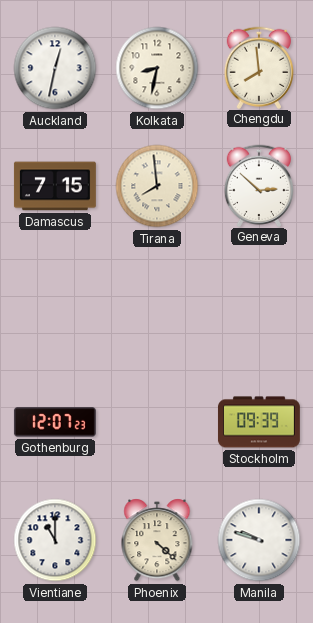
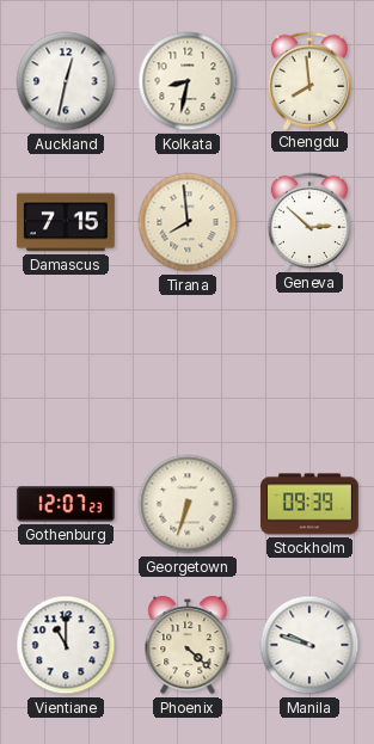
Georgetown: none -> 6:33 (188, 504)
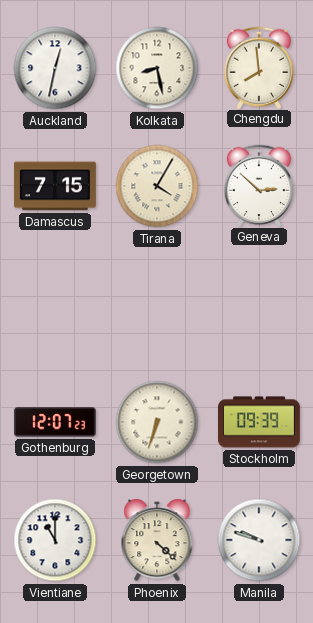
Kolkata: 8:32 -> 8:28 (157, 68)
Tirana: 7:59 -> 4:05 (157, 186)
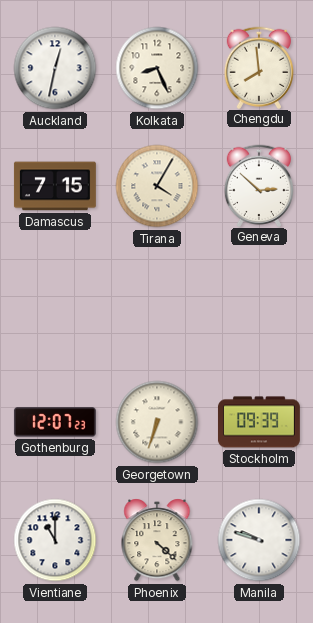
Kolkata: 8:28 -> 8:26 (157, 68)
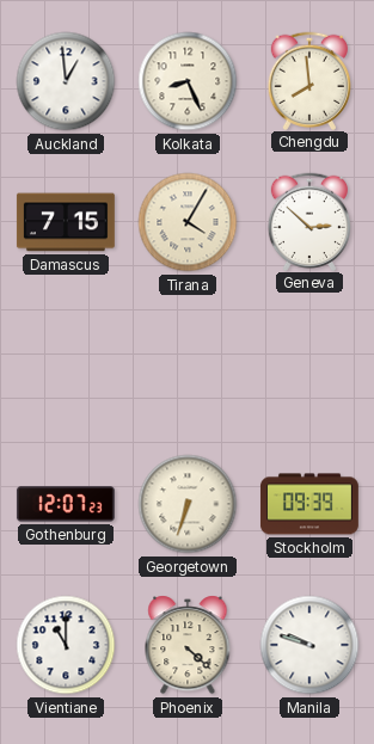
Auckland: 12:32 -> 12:59 (66, 81)
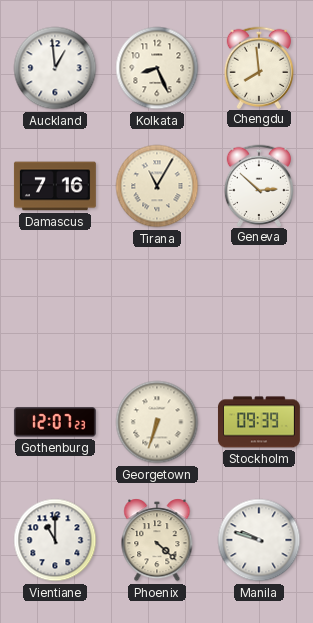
Damascus: 7:15 -> 7:16 (55, 186)
Tirana: 4:05 -> 11:05 (157, 186)
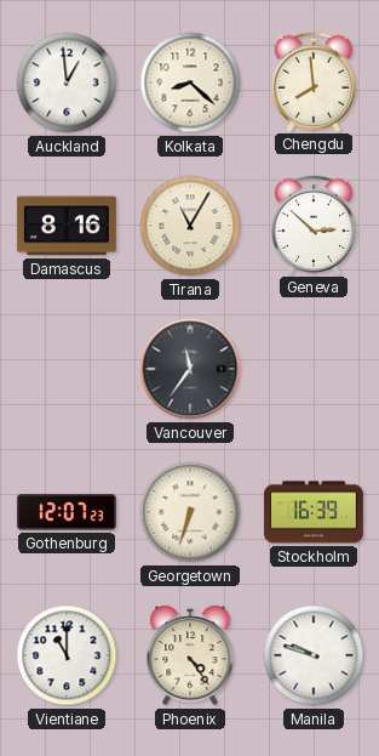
Kolkata: 8:26 -> 8:22 (190, 83)
Damascus: 7:16 -> 8:16 (67, 226)
Vancouver: none -> 11:36 (190, 369)
Stockholm: 09:39 -> 16:39 (314, 512)
Phoenix: 4:22 -> 4:24 (190, 655)
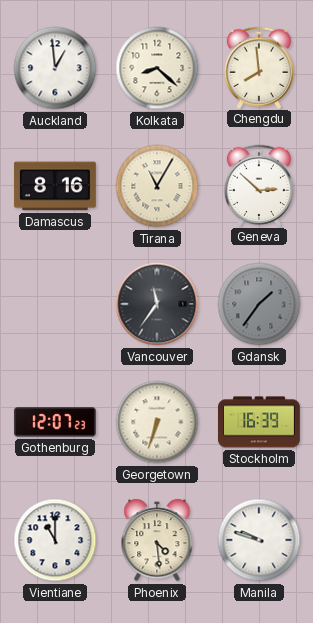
Gdansk: none -> 1:36 (259, 304)
Phoenix: 4:24 -> 4:29 (157, 540)
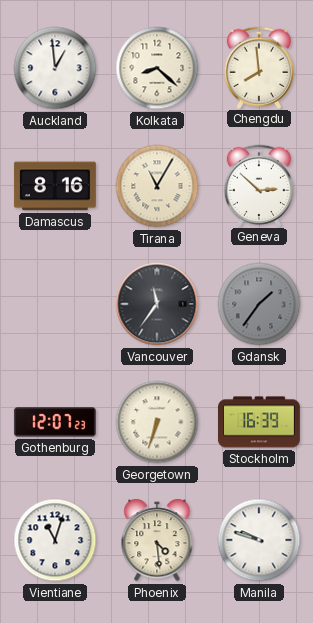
Vientiane: 11:00 -> 11:03 (55, 540)
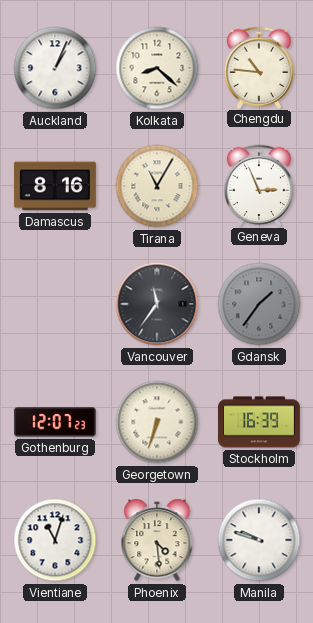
Auckland: 12:59 -> 1:04 (55, 68)
Chengdu: 7:59 -> 10:46 (258, 67)
Geneva: 2:52 -> 2:56 (258, 185)
